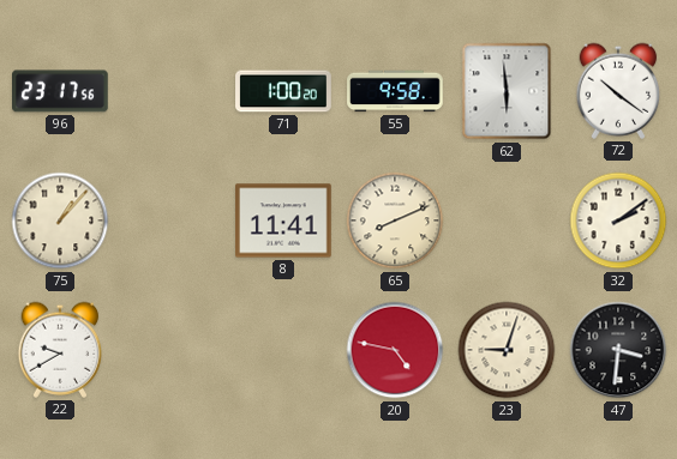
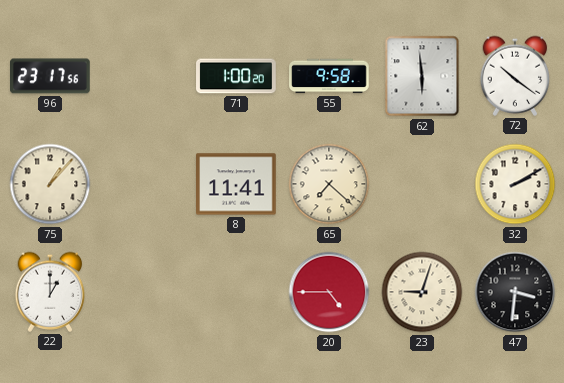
65: 8:11 -> 7:22 (329, 184)
32: 2:09 -> 2:10 (515, 184)
22: 9:40 -> 1:00 (50, 292)
20: 4:47 -> 4:45 (329, 292)
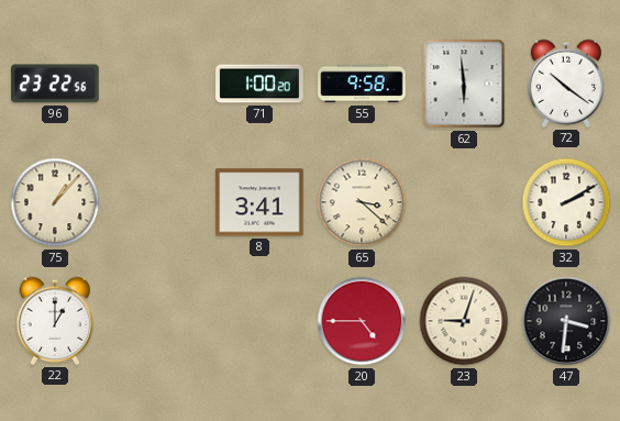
96: 23:17 -> 23:22 (56, 84)
8: 11:41 -> 3:41 (259, 202)
65: 7:22 -> 3:22 (362, 202)
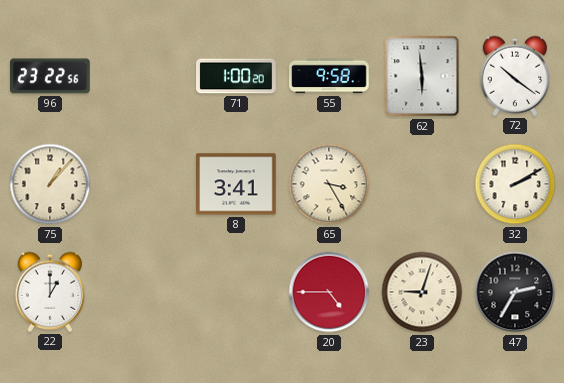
65: 3:22 -> 3:25 (329, 184)
47: 3:31 -> 2:35 (515, 292)
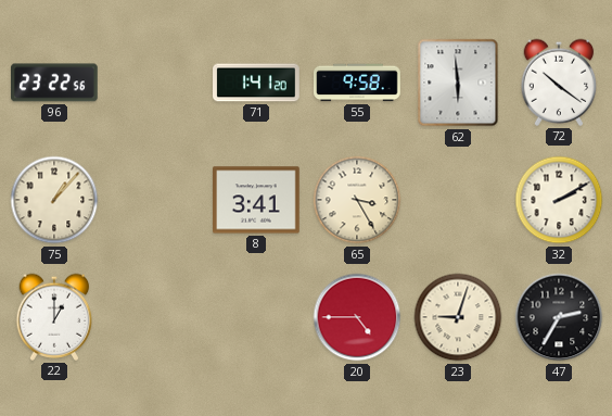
71: 1:00 -> 1:41 (256, 83)
